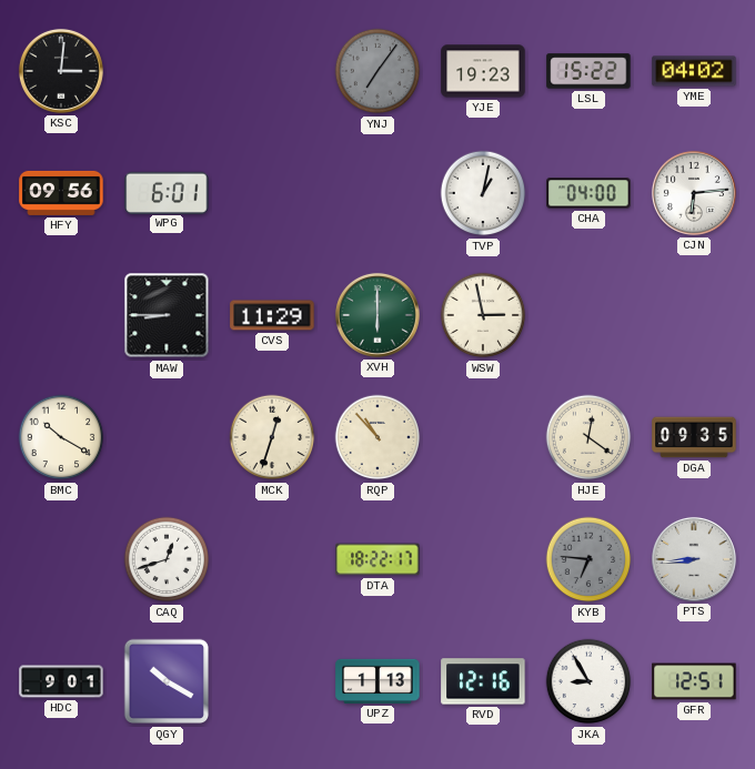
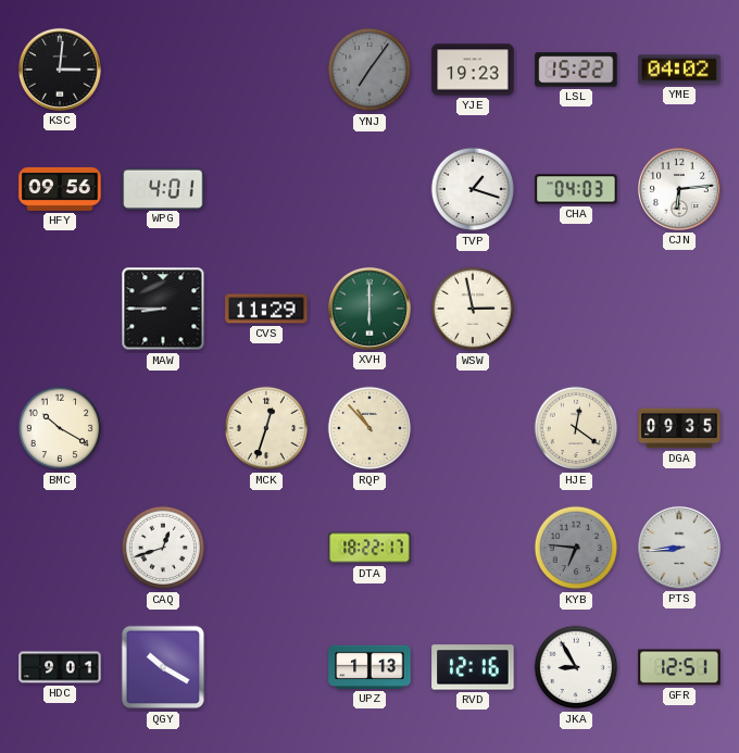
WPG: 6:01 -> 4:01 (163, 188)
TVP: 1:02 -> 1:18 (473, 189)
CHA: 04:00 -> 04:03 (576, 189)
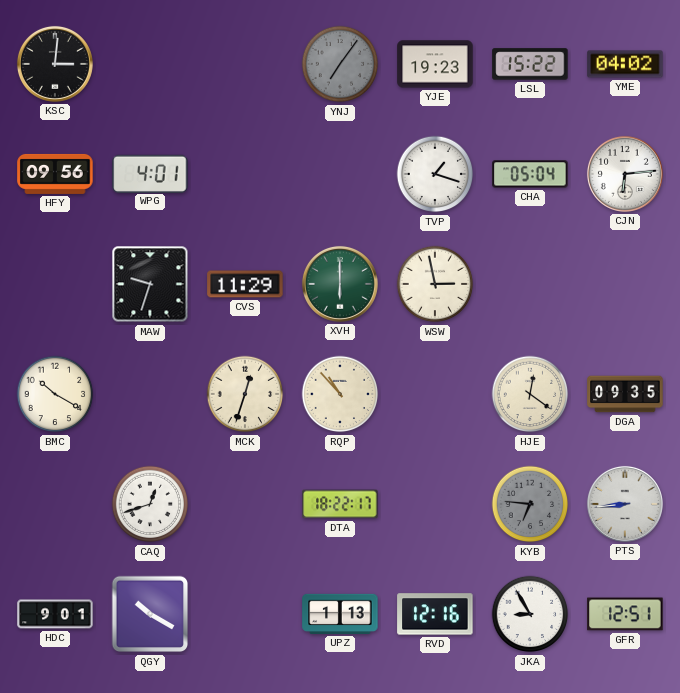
CHA: 04:03 -> 05:04 (530, 174)
MAW: 8:45 -> 9:33 (150, 284)
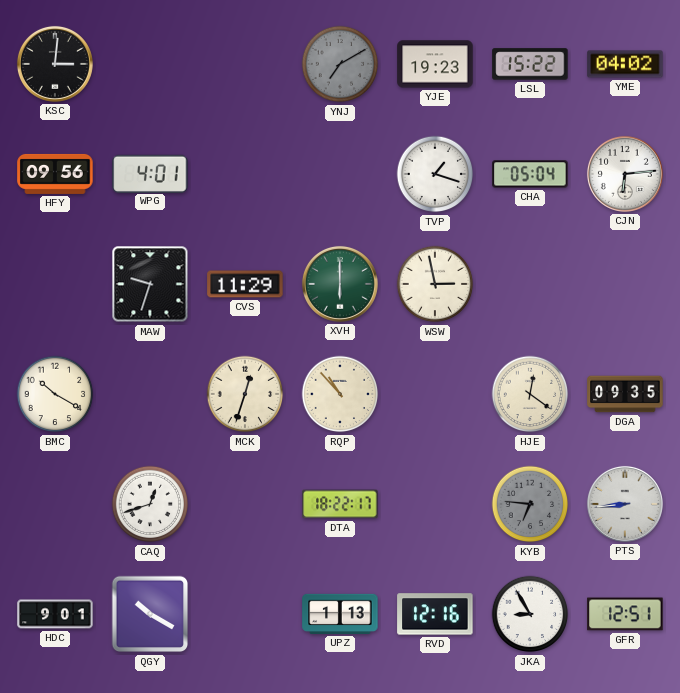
YNJ: 7:06 -> 7:10 (340, 64)
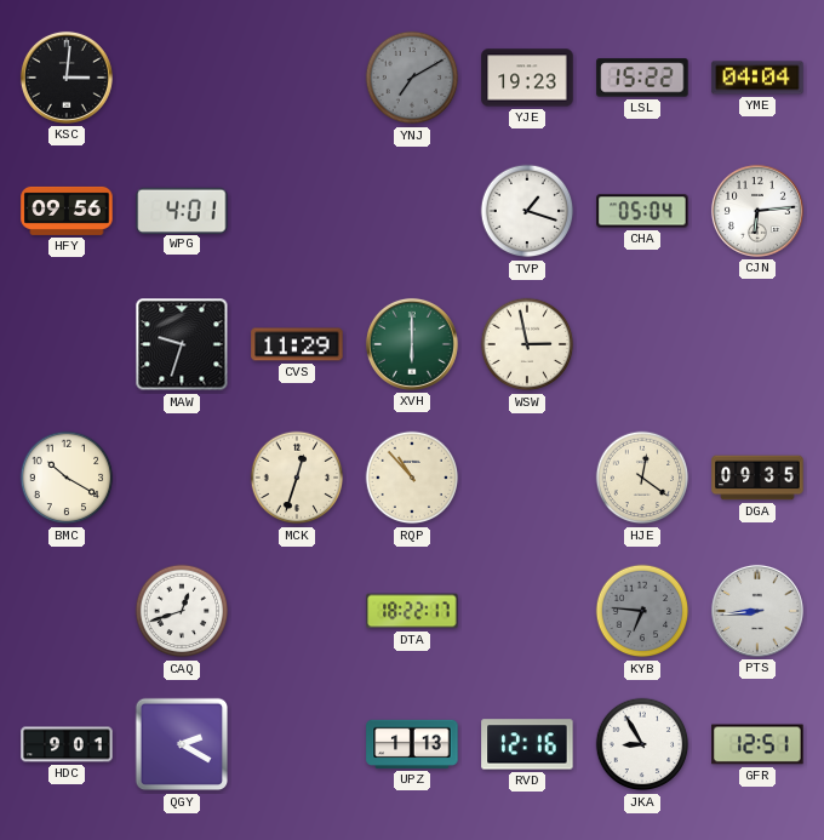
YME: 04:02 -> 04:04 (757, 78)
QGY: 10:20 -> 2:20 (182, 744)
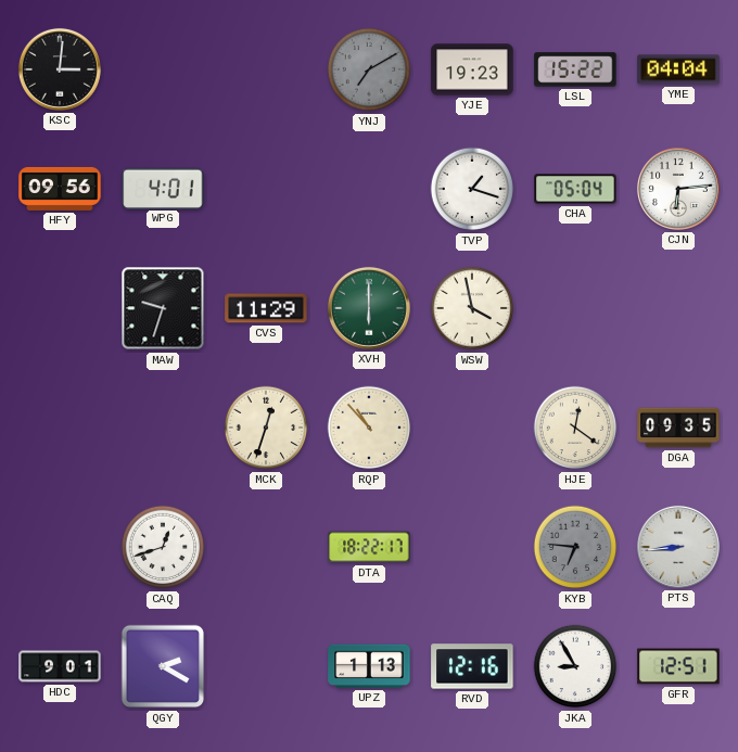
WSW: 2:58 -> 3:58 (472, 308)
BMC: 10:20 -> none (67, 478)
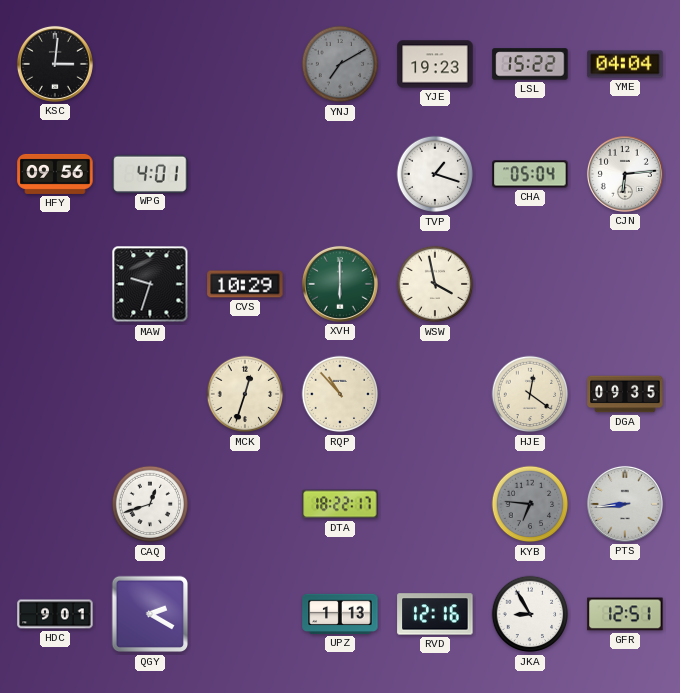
CVS: 11:29 -> 10:29 (245, 284)
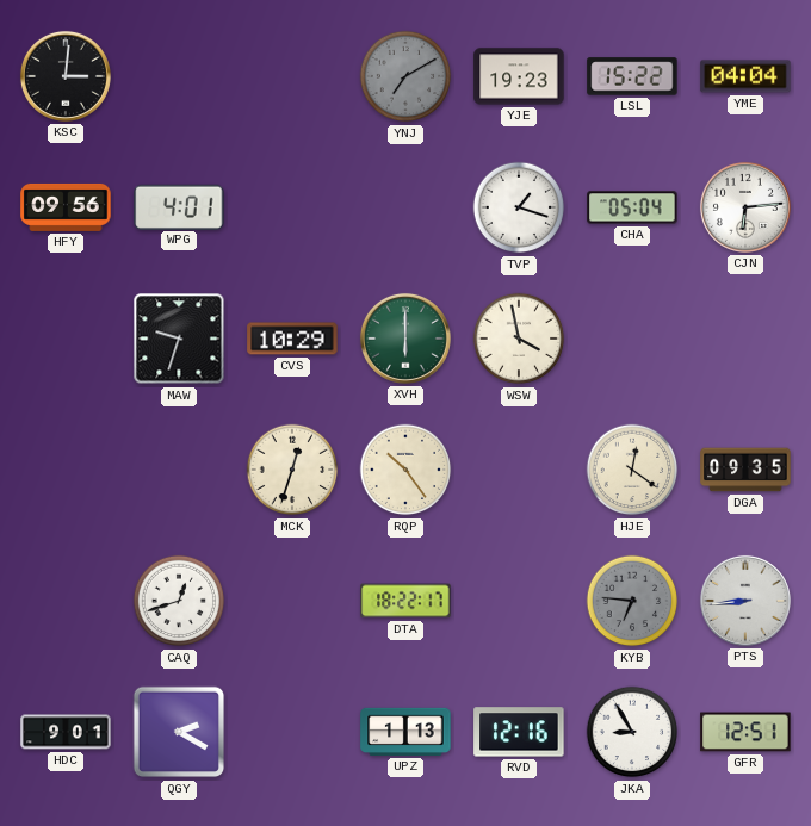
RQP: 10:53 -> 10:24 (405, 470)
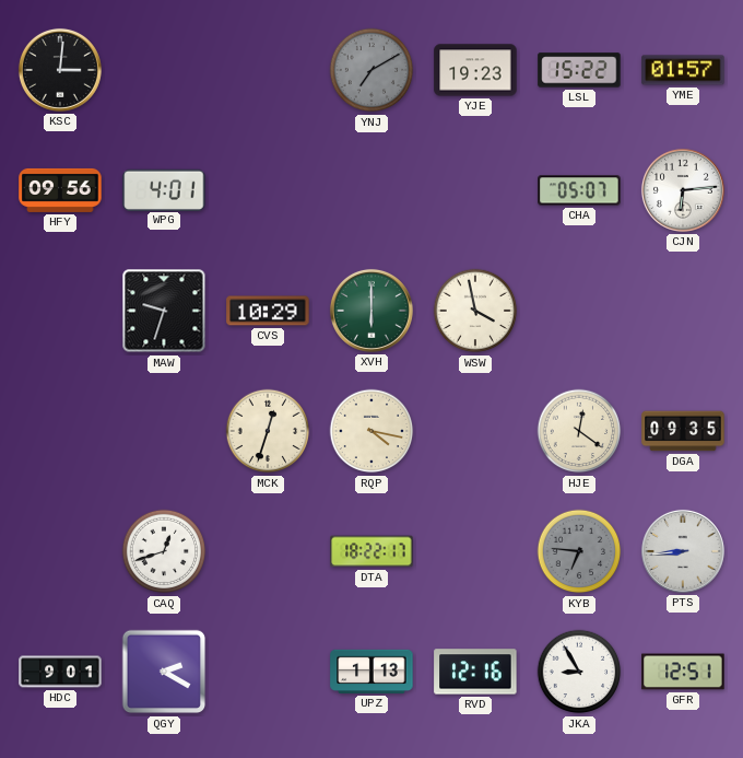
YME: 04:04 -> 01:57 (683, 70)
TVP: 1:18 -> none (519, 207)
CHA: 05:04 -> 05:07 (579, 190)
RQP: 10:24 -> 4:17 (371, 431)
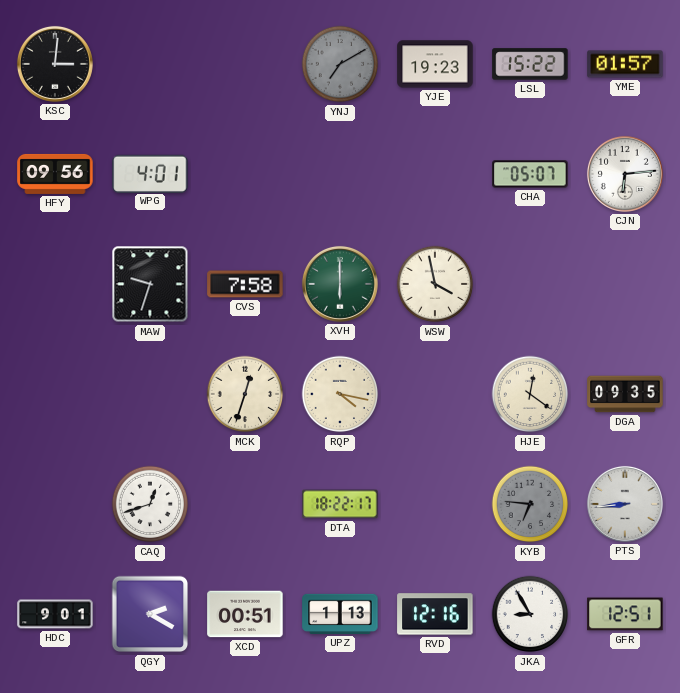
CVS: 10:29 -> 7:58 (245, 284)
XCD: none -> 00:51 (245, 614)
